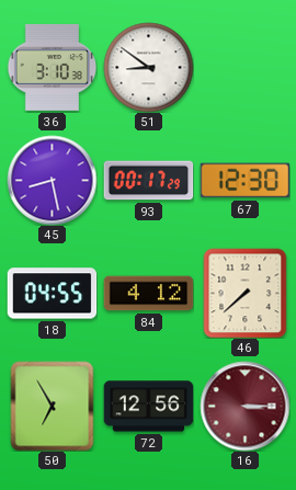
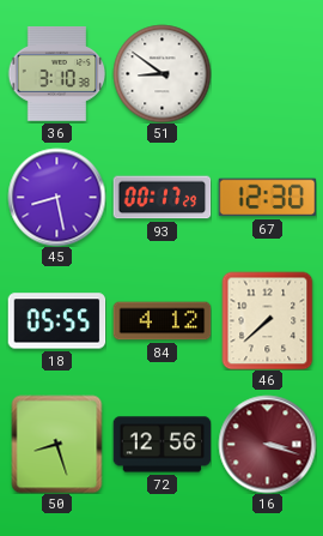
18: 04:55 -> 05:55 (56, 321)
50: 6:55 -> 8:27 (57, 444)
16: 3:15 -> 3:18 (267, 444)
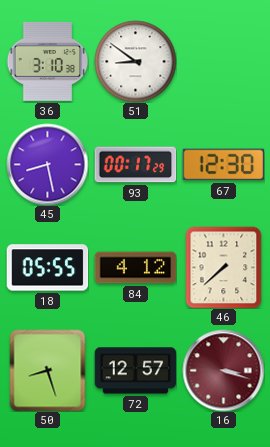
72: 12:56 -> 12:57 (135, 371)
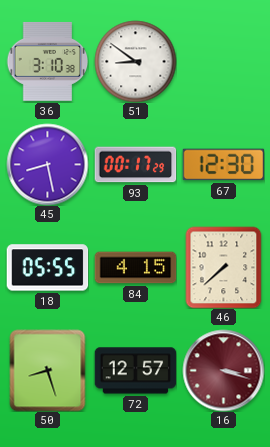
84: 4:12 -> 4:15 (135, 268)
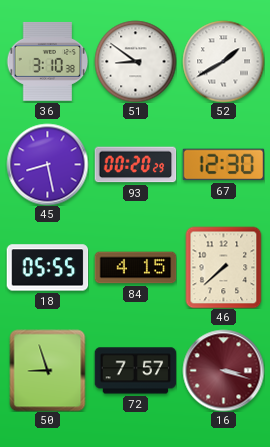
52: none -> 1:40 (223, 61)
93: 00:17 -> 00:20 (135, 165)
50: 8:27 -> 8:57 (48, 370)
72: 12:57 -> 7:57 (135, 371)
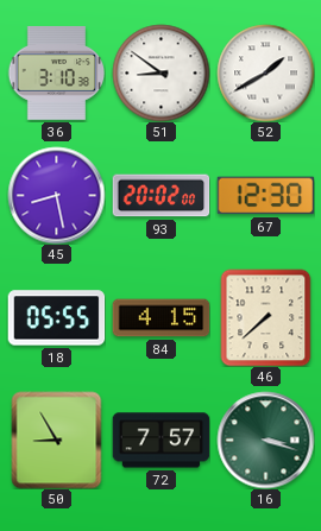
93: 00:20 -> 20:02 (160, 196)
50: 8:57 -> 8:55 (57, 440)
16 dial: burgundy -> green (265, 440)
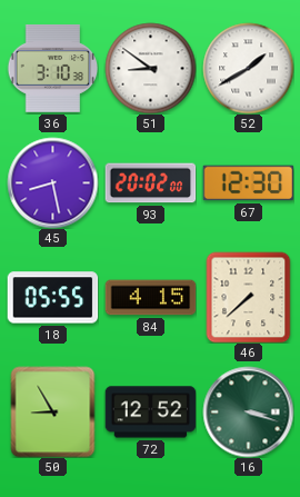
72: 7:57 -> 12:52 (150, 412)
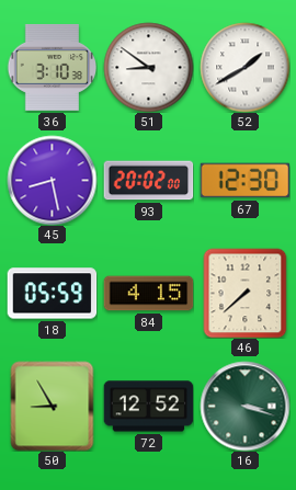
18: 05:55 -> 05:59 (52, 294)
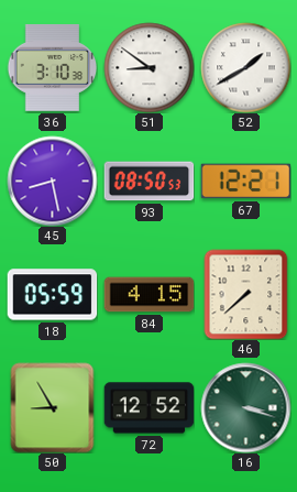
93: 20:02 -> 08:50 (148, 182)
67: 12:30 -> 12:21 (245, 182)
